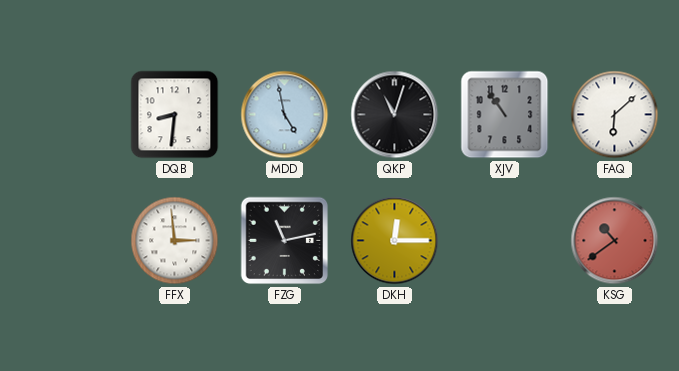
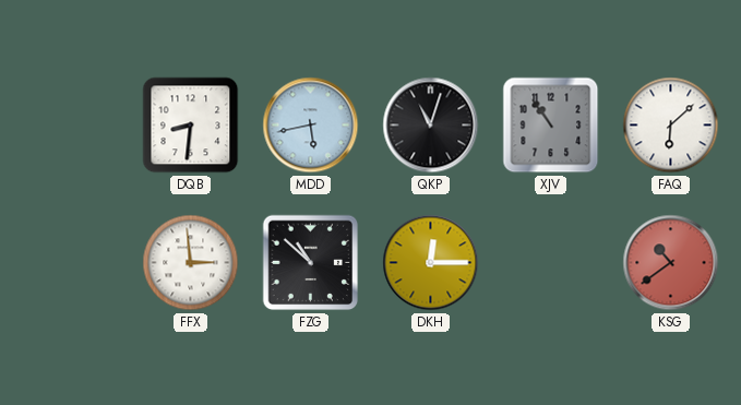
MDD: 4:58 -> 5:43 (311, 126)
FZG: 11:13 -> 10:52 (311, 263)
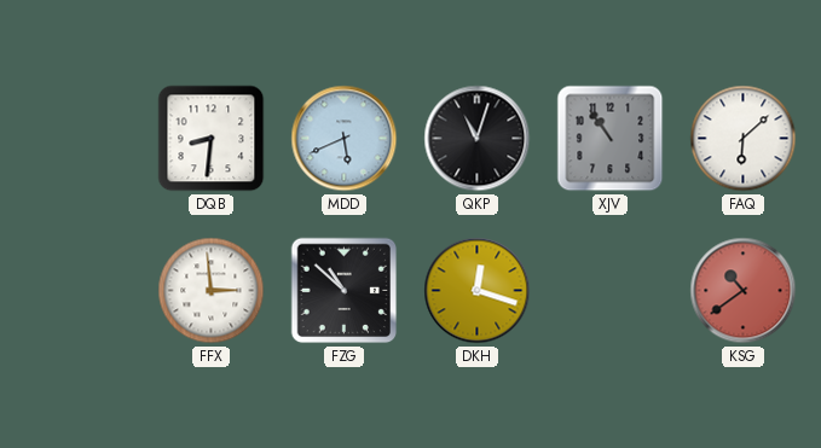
MDD: 5:43 -> 5:41 (345, 139)
DKH: 12:15 -> 12:18 (478, 291)
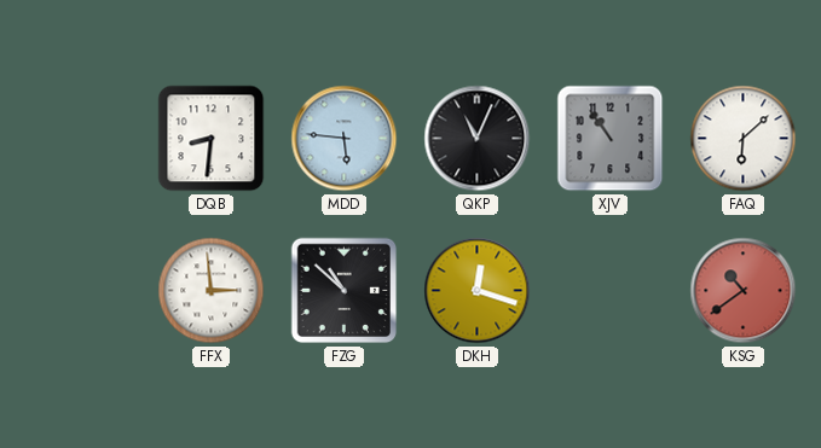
MDD: 5:41 -> 5:46 (345, 139)
QKP: 11:03 -> 11:04 (478, 139)
